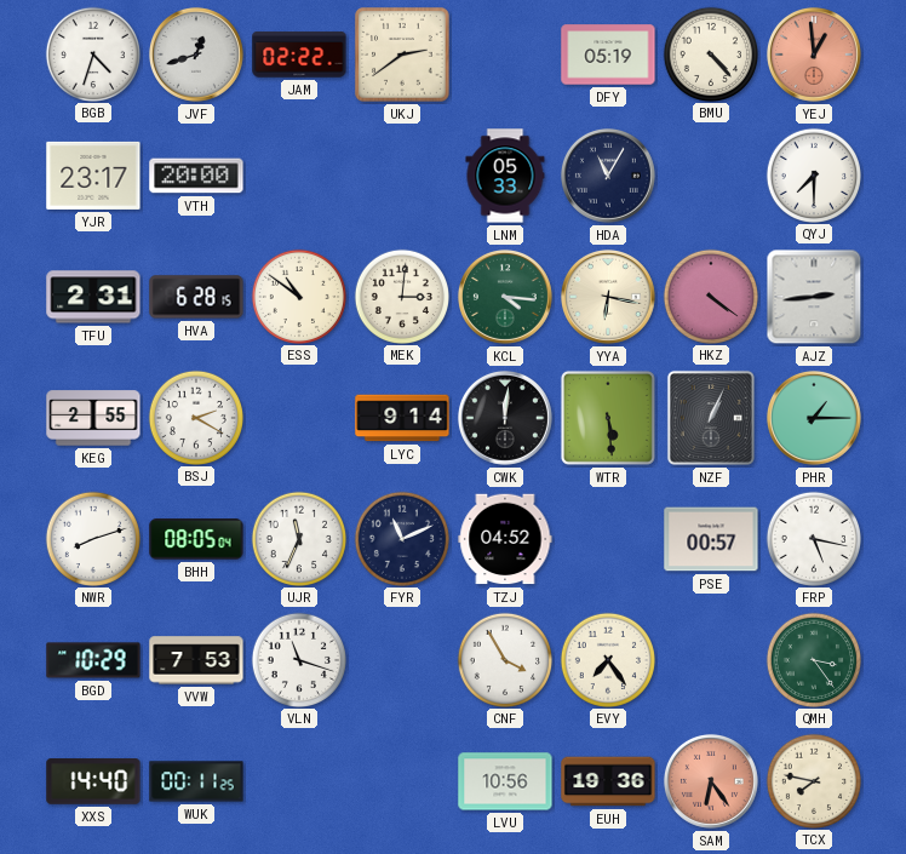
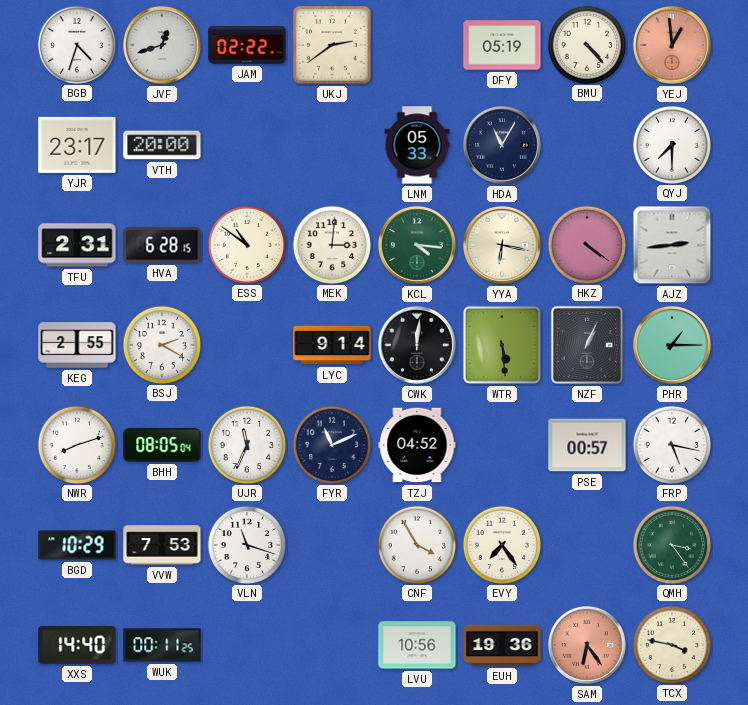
TCX: 7:47 -> 3:47 (671, 644)
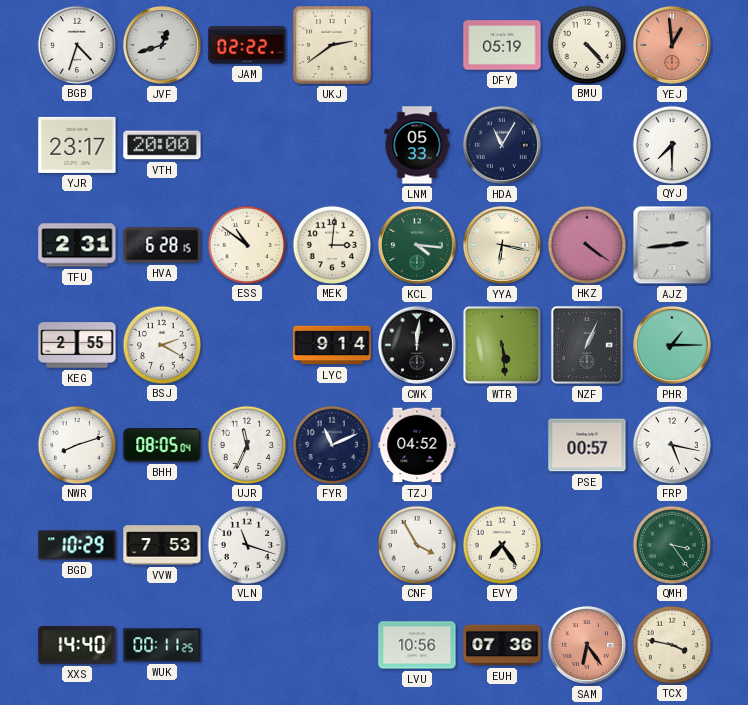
EUH: 19:36 -> 07:36 (502, 645)
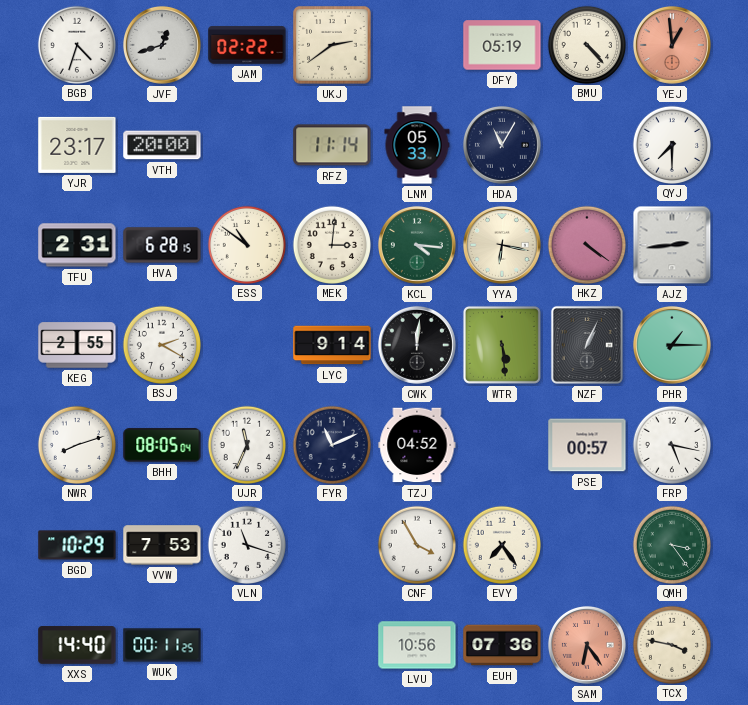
RFZ: none -> 11:14 (332, 145)
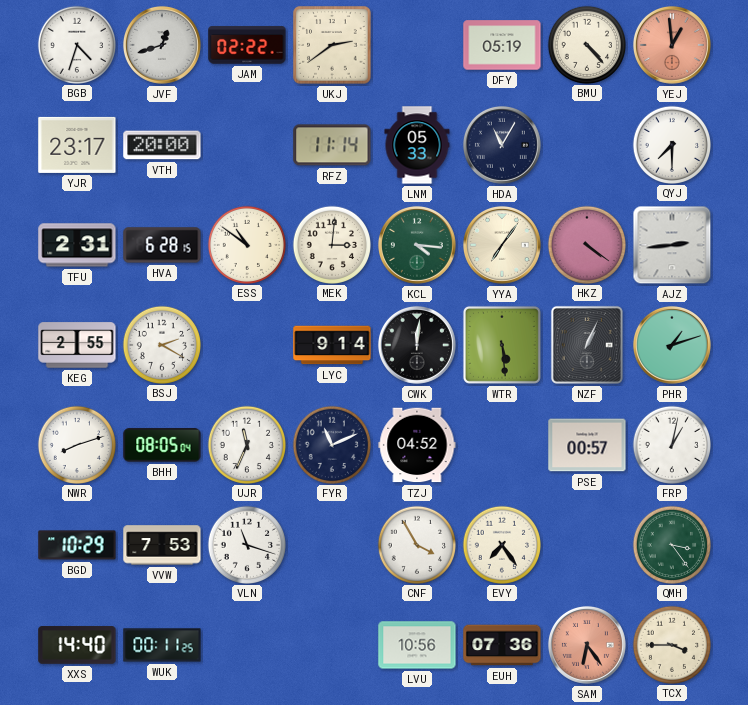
YYA: 6:17 -> 7:06 (502, 245)
PHR: 1:15 -> 1:12 (672, 345)
FRP: 5:17 -> 1:02 (671, 444)
TCX: 3:47 -> 3:45 (671, 644)
